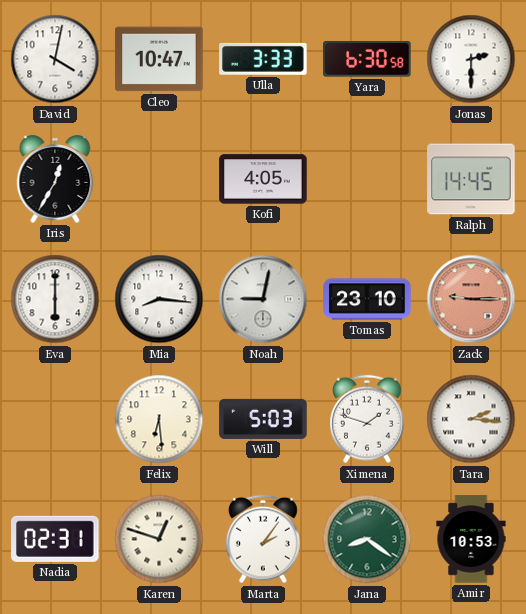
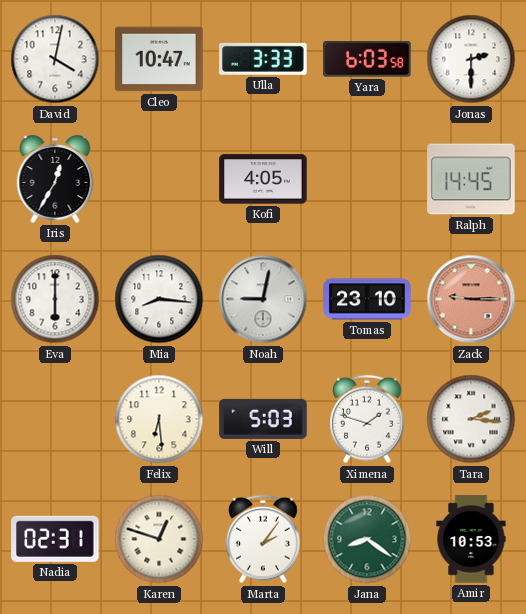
Yara: 6:30 -> 6:03 (367, 59)
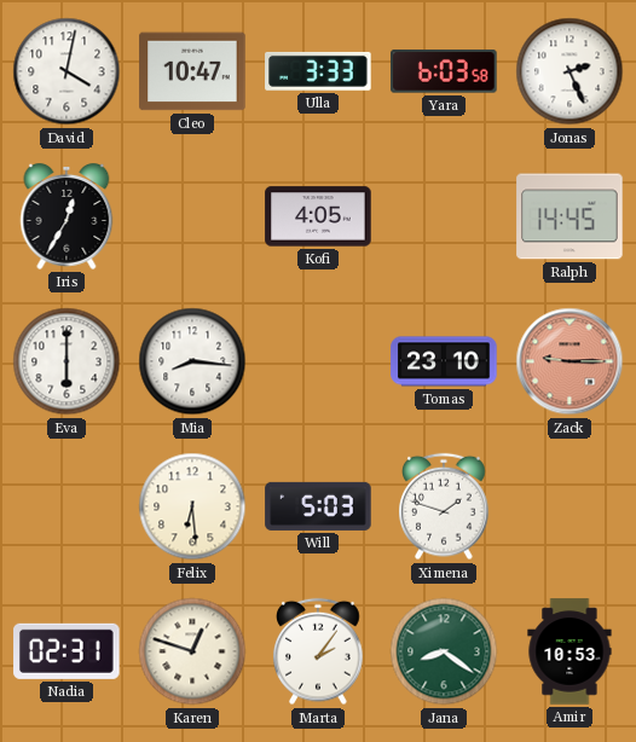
Jonas: 2:30 -> 2:26 (569, 71)
Noah: 9:02 -> none (263, 299)
Tara: 2:16 -> none (471, 419)
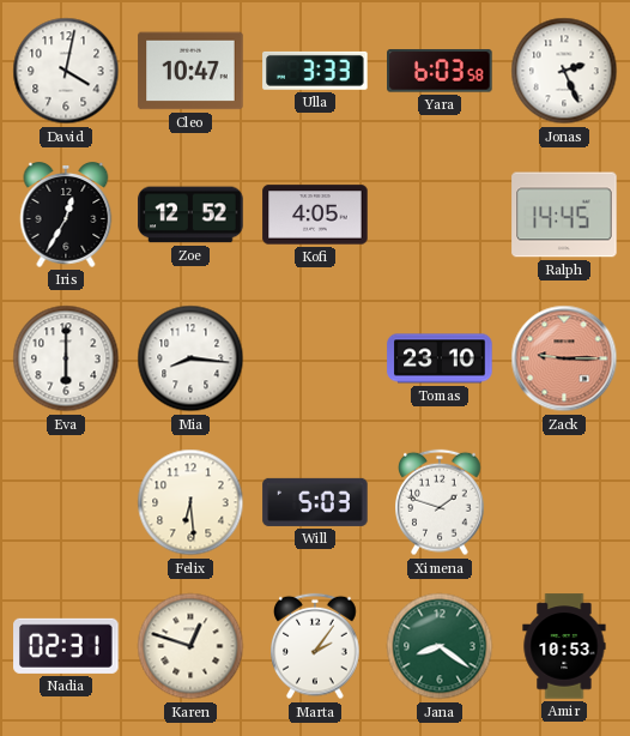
Zoe: none -> 12:52 (190, 215)
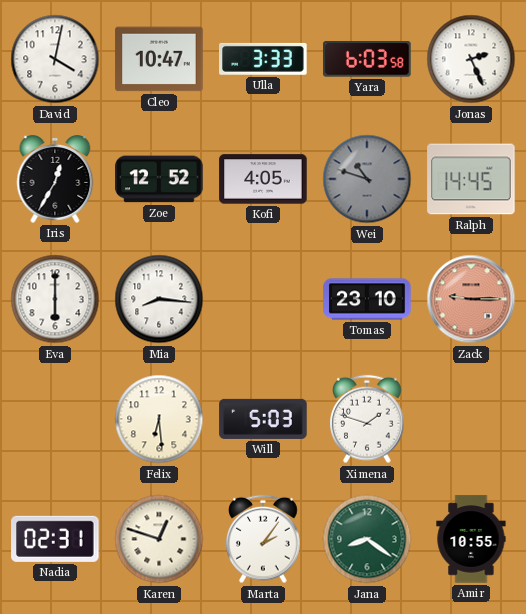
Wei: none -> 10:48 (367, 179)
Amir: 10:53 -> 10:55 (471, 539)
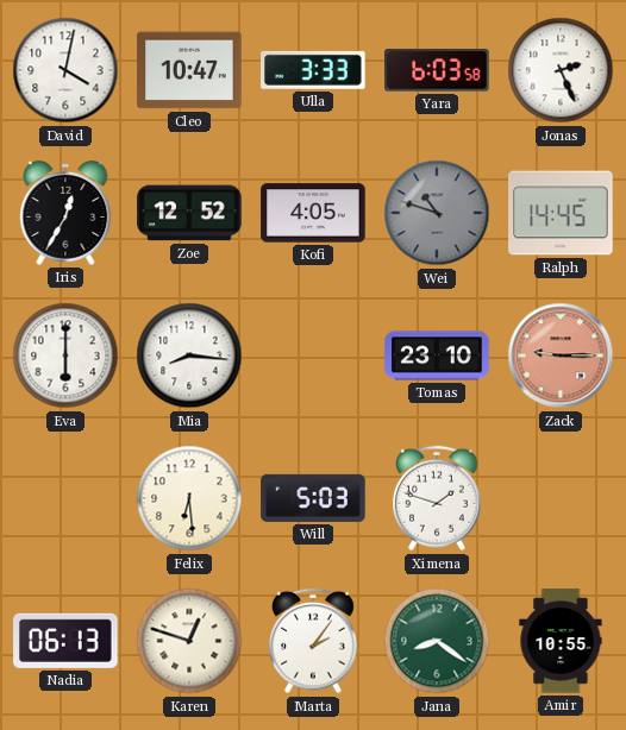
Nadia: 02:31 -> 06:13 (65, 641)
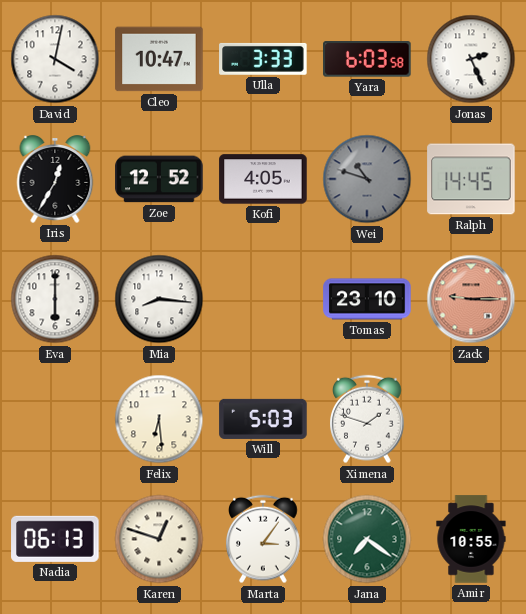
Marta: 2:06 -> 3:06 (263, 539)
Jana: 8:21 -> 7:21 (367, 539)
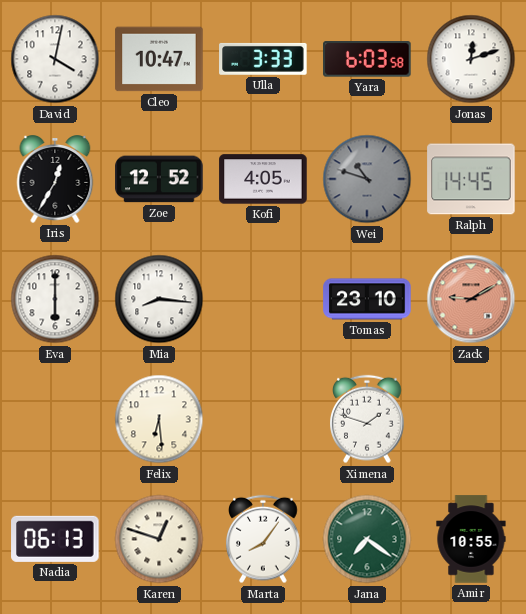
Jonas: 2:26 -> 12:12 (471, 59)
Zack: 9:15 -> 9:10 (471, 299)
Will: 5:03 -> none (263, 419)
Marta: 3:06 -> 8:06 (263, 539)
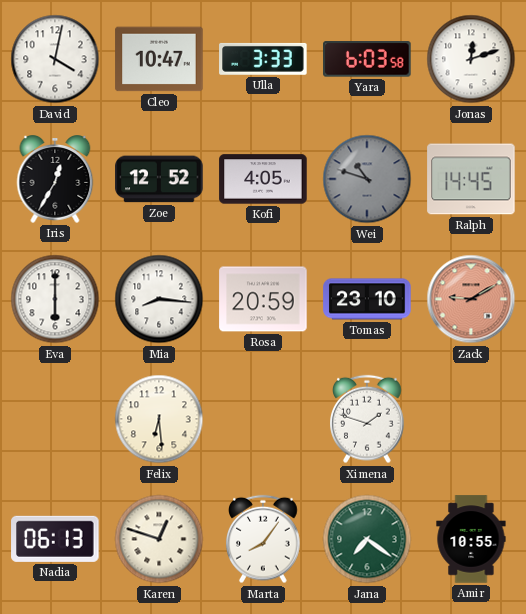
Rosa: none -> 20:59 (263, 299)
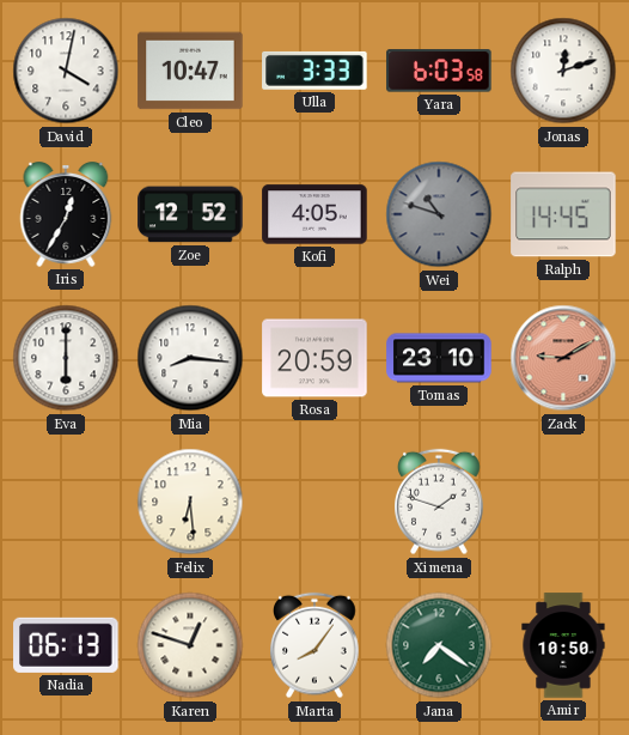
Amir: 10:55 -> 10:50 (563, 645)
